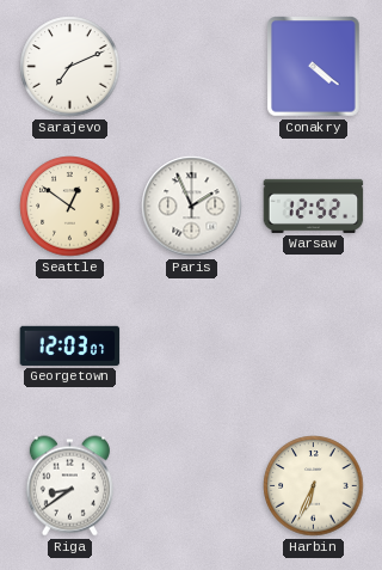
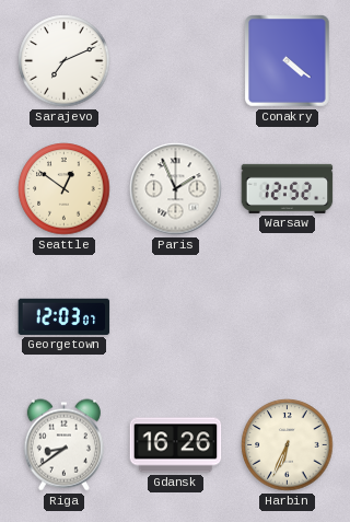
Gdansk: none -> 16:26 (176, 445)
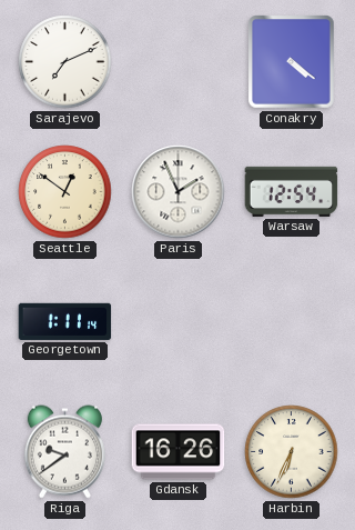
Warsaw: 12:52 -> 12:54 (292, 191)
Georgetown: 12:03 -> 1:11 (65, 321)
Riga: 8:39 -> 9:39 (64, 452)
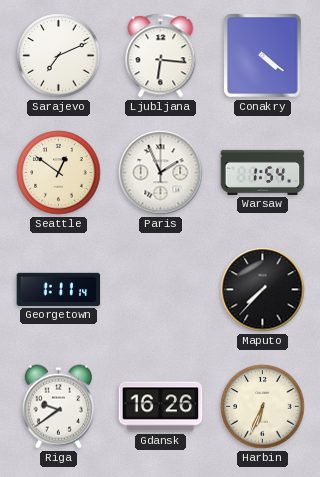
Ljubljana: none -> 6:16 (161, 56)
Warsaw: 12:54 -> 1:54 (263, 172)
Maputo: none -> 7:37 (263, 290)
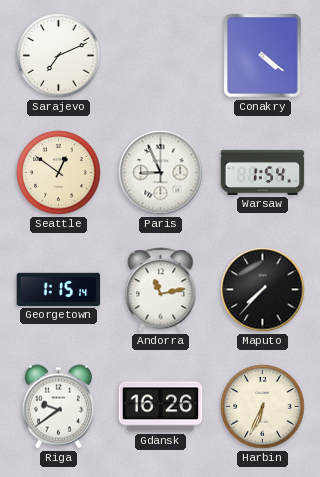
Ljubljana: 6:16 -> none (161, 56)
Paris: 1:56 -> 8:56 (161, 173)
Georgetown: 1:11 -> 1:15 (59, 289)
Andorra: none -> 11:13 (161, 290)
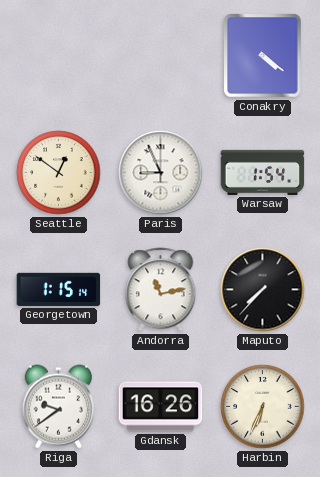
Sarajevo: 7:11 -> none (59, 56)
